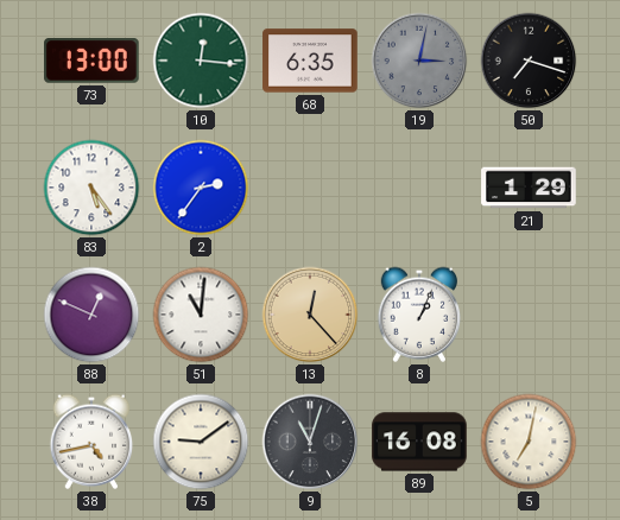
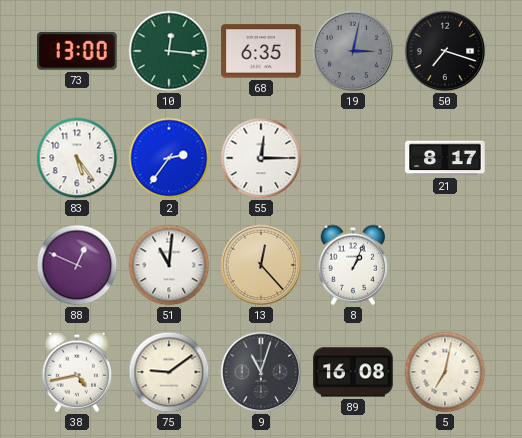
55: none -> 12:15 (261, 158)
21: 1:29 -> 8:17 (445, 158)
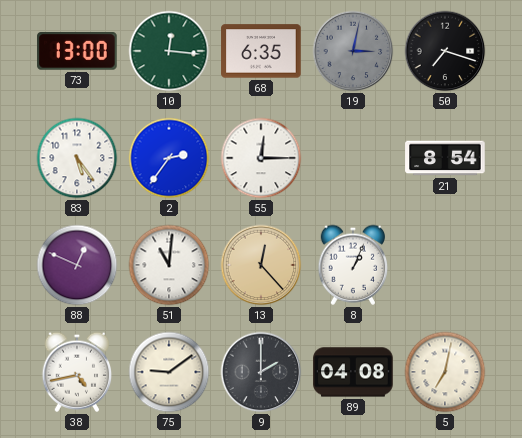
21: 8:17 -> 8:54 (445, 158)
9: 11:03 -> 2:00 (261, 372)
89: 16:08 -> 04:08 (353, 372)
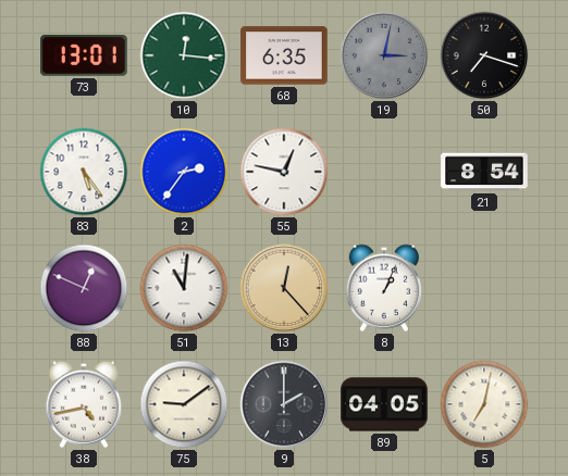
73: 13:00 -> 13:01 (84, 55)
55: 12:15 -> 12:47 (284, 172)
89: 04:08 -> 04:05 (384, 404)
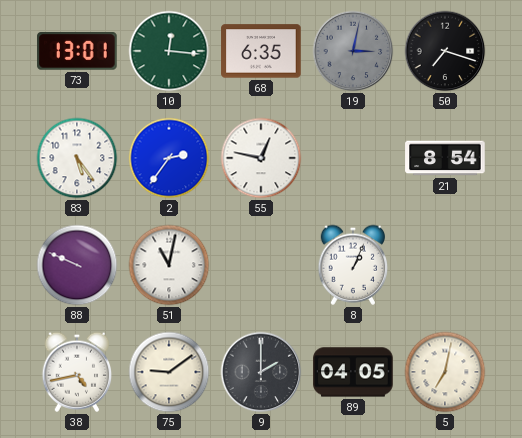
88: 12:49 -> 9:49 (77, 265)
51: 11:01 -> 11:02 (169, 265)
13: 12:23 -> none (284, 288)
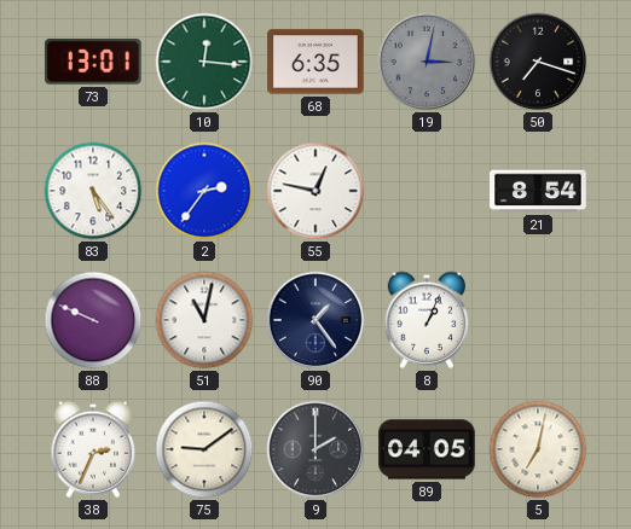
90: none -> 1:24 (315, 320)
38: 4:43 -> 2:34 (93, 449)
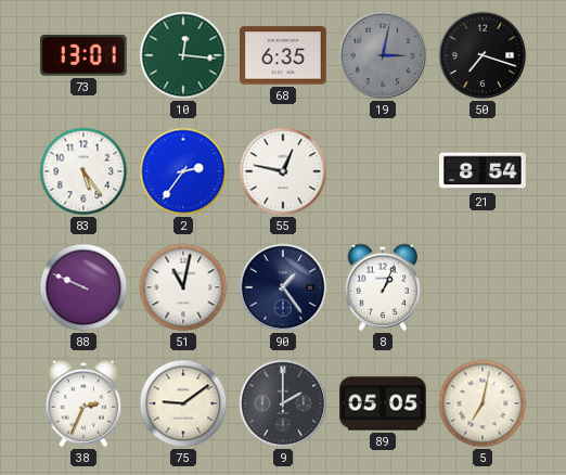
89: 04:05 -> 05:05 (383, 403)
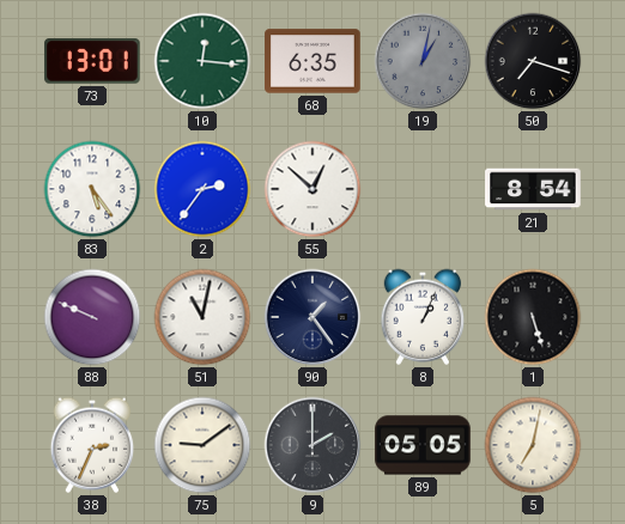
19: 3:02 -> 1:02 (423, 61)
55: 12:47 -> 12:52 (313, 189)
1: none -> 5:27 (533, 317)
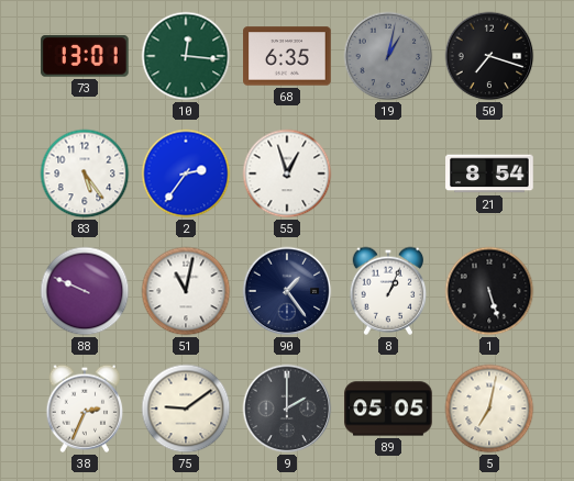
55: 12:52 -> 12:57 (287, 174)
